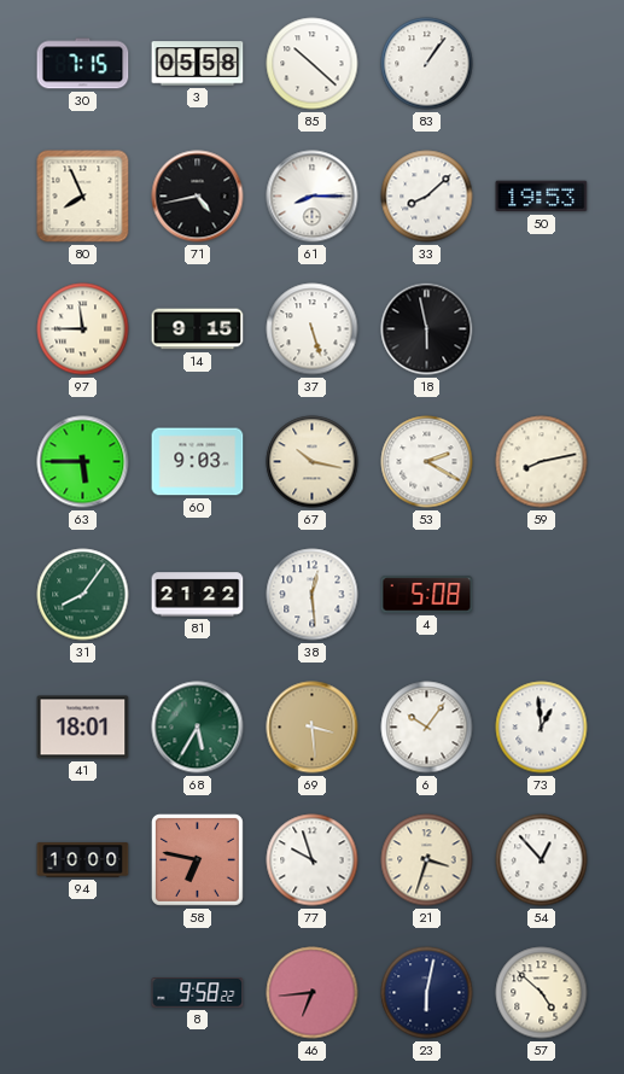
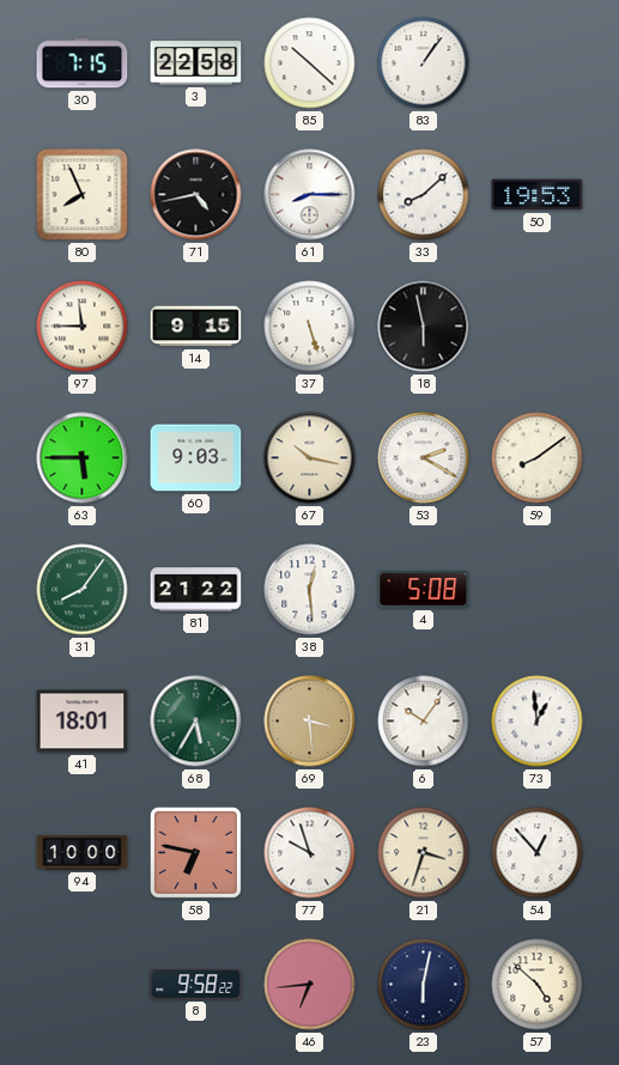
3: 05:58 -> 22:58 (196, 63)
59: 8:13 -> 8:09 (538, 458)
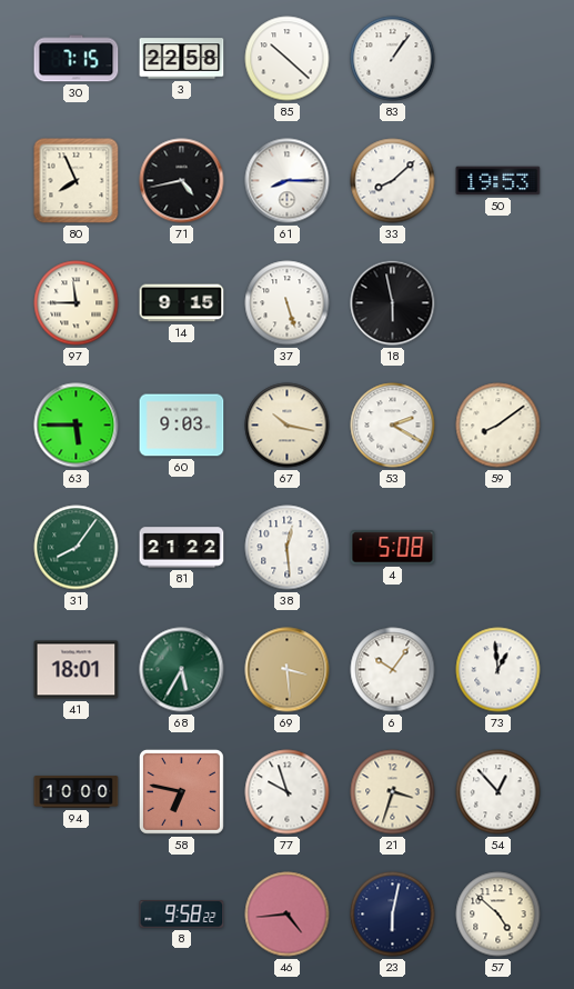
46: 6:44 -> 4:44 (288, 915)
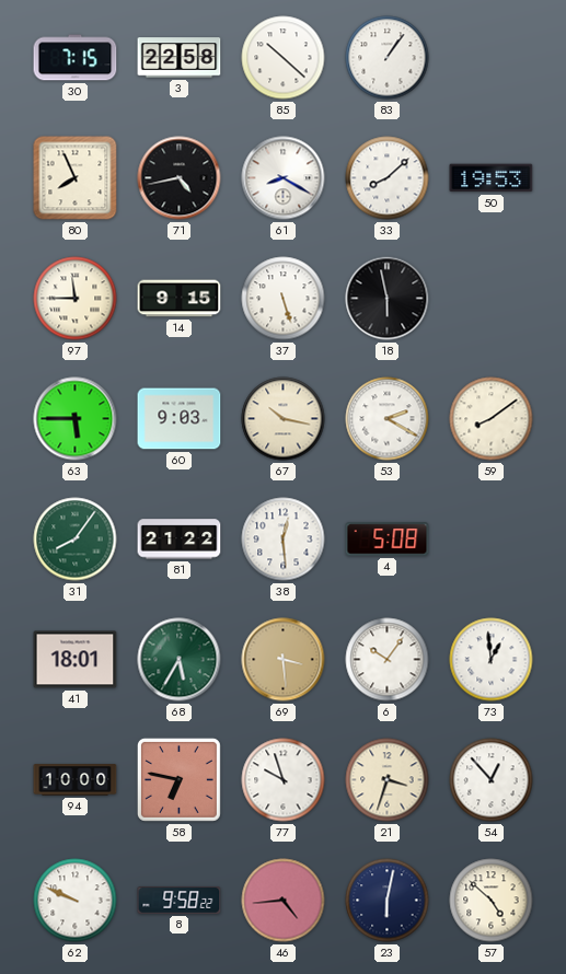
61: 8:15 -> 8:20 (284, 178)
62: none -> 9:49 (76, 901)
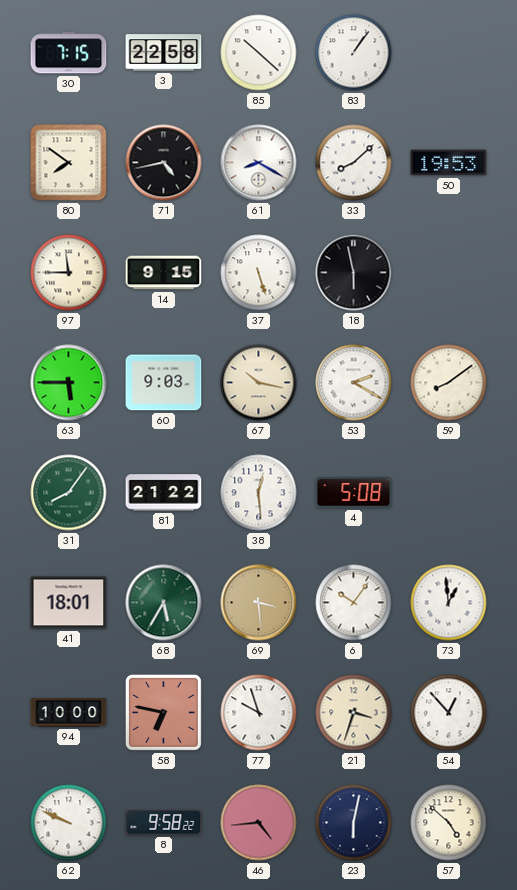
80: 7:56 -> 7:51 (69, 163)
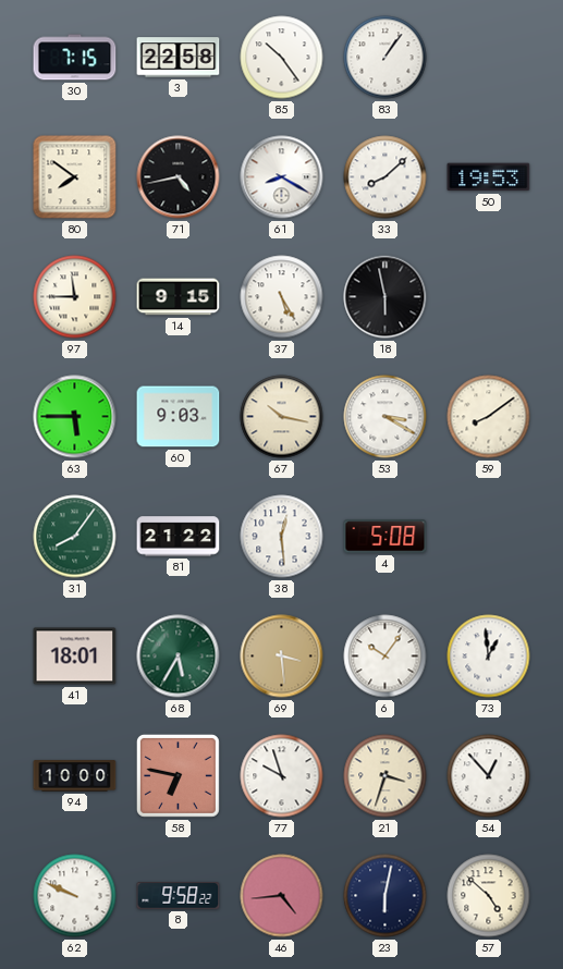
85: 10:22 -> 10:24 (282, 58)
37: 5:27 -> 5:25 (282, 297)
53: 2:20 -> 3:20 (385, 417)
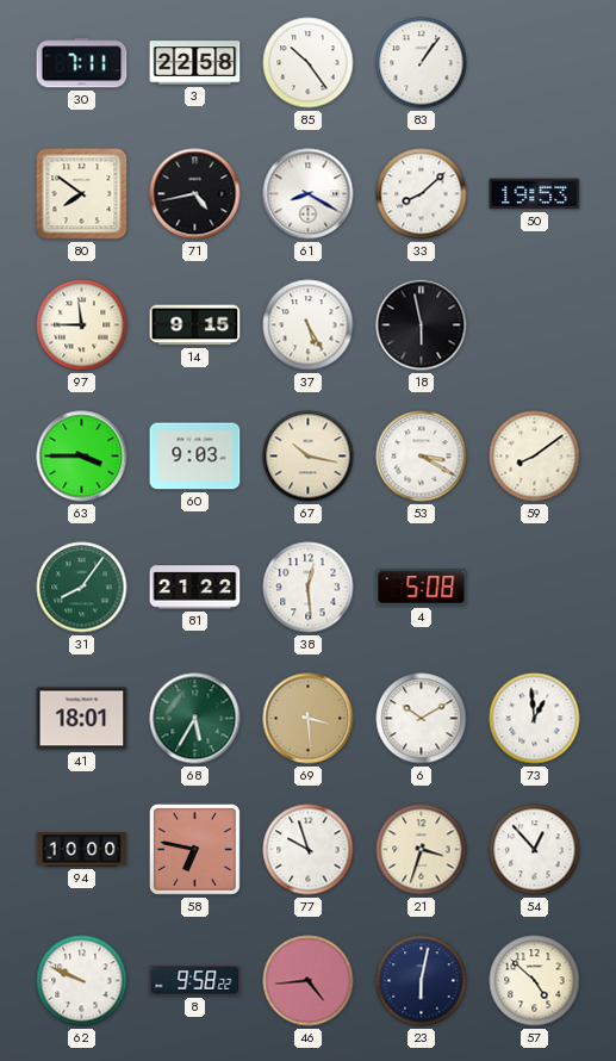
30: 7:15 -> 7:11 (82, 63)
63: 5:45 -> 3:45 (82, 457)
6: 10:06 -> 10:10 (422, 719)
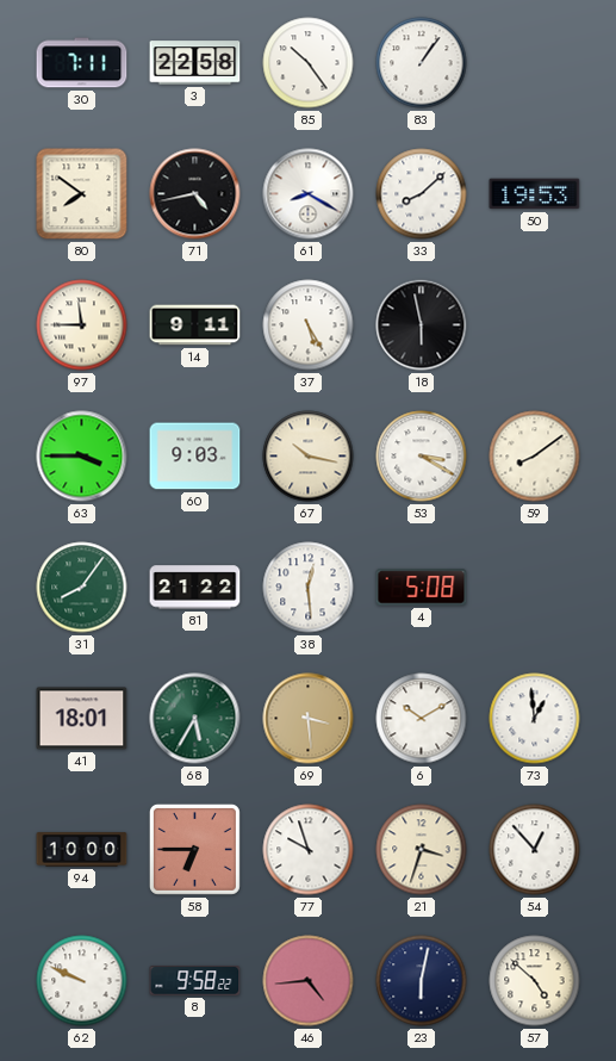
14: 9:15 -> 9:11 (195, 325)
58: 6:47 -> 6:45 (194, 849)
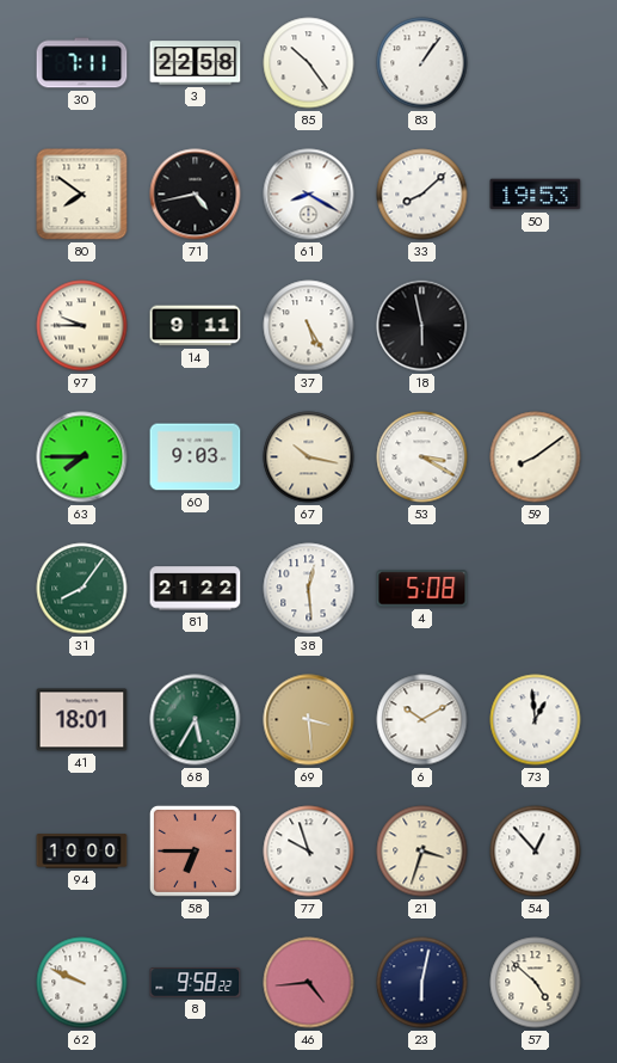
97: 11:45 -> 9:45 (82, 326)
63: 3:45 -> 7:45 (82, 457)
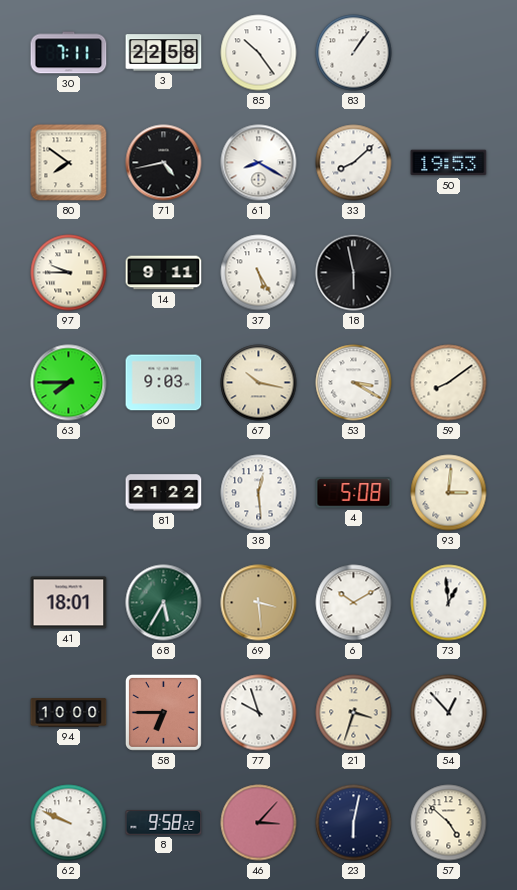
31: 8:06 -> none (82, 589)
93: none -> 3:01 (449, 493)
46: 4:44 -> 3:07 (259, 823)
